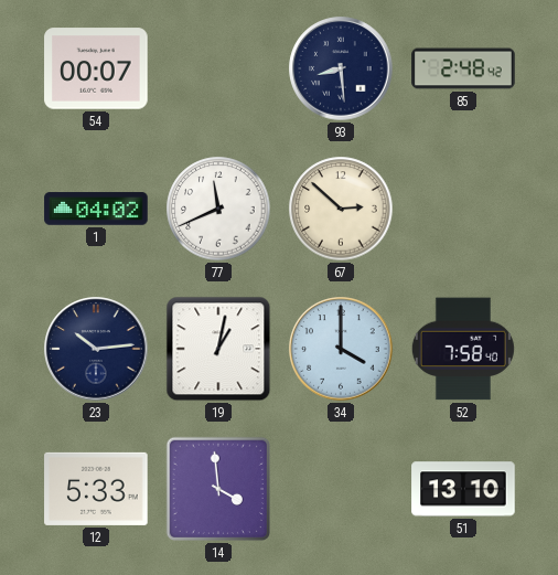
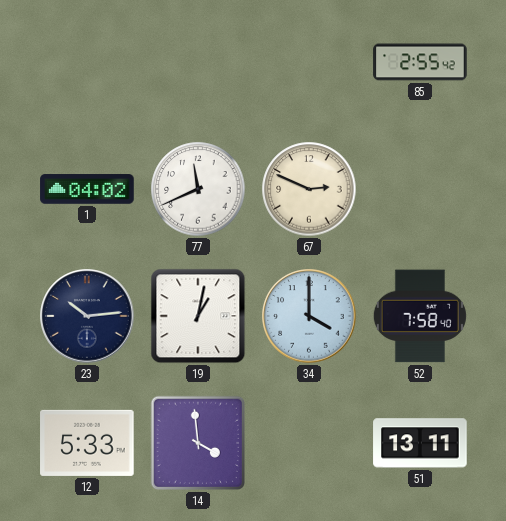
54: 00:07 -> none (96, 68)
93: 8:29 -> none (341, 68)
85: 2:48 -> 2:55 (420, 62)
67: 2:52 -> 2:49 (309, 189)
51: 13:10 -> 13:11 (420, 443)
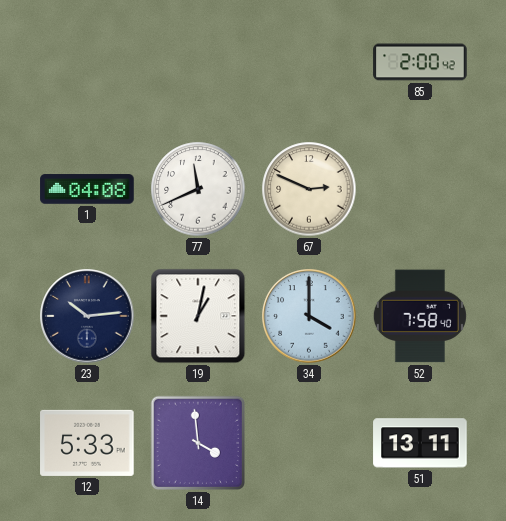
85: 2:55 -> 2:00 (420, 62)
1: 04:02 -> 04:08 (87, 189)
